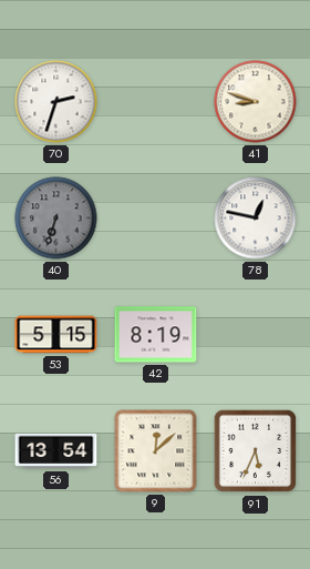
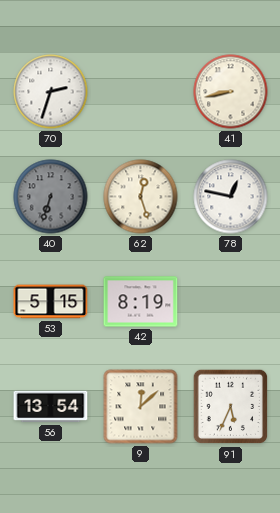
41: 8:48 -> 8:43 (231, 92)
62: none -> 12:27 (141, 197)
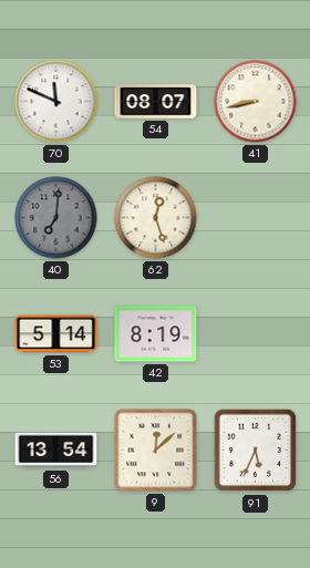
70: 2:33 -> 11:49 (56, 102)
54: none -> 08:07 (156, 102)
40: 6:33 -> 7:01 (56, 218)
78: 12:47 -> none (231, 197)
53: 5:15 -> 5:14 (56, 334)
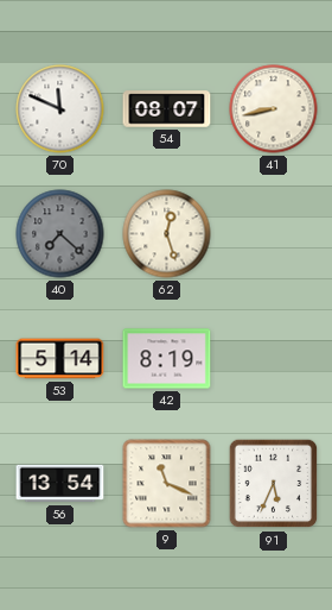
40: 7:01 -> 7:22 (60, 234)
9: 12:08 -> 11:19 (167, 484)
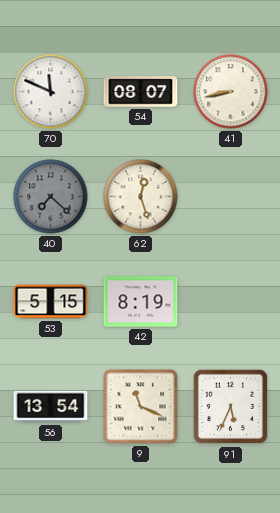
53: 5:14 -> 5:15 (51, 302)
